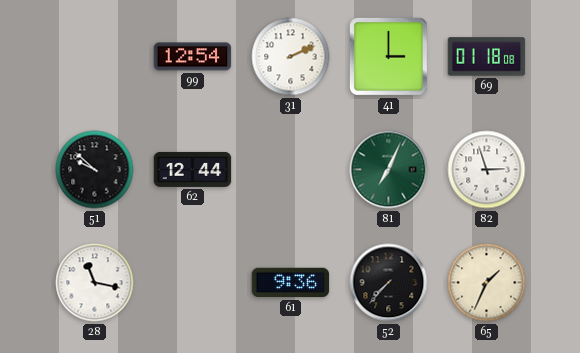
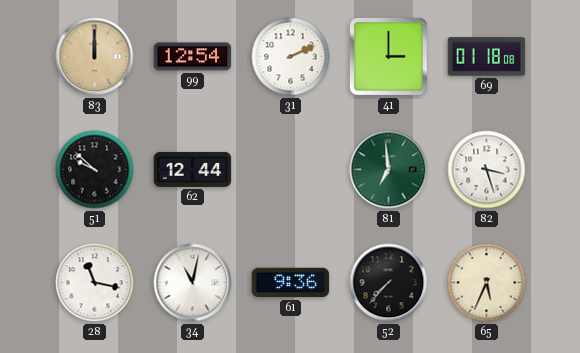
83: none -> 12:00 (95, 57)
81: 7:04 -> 6:59 (389, 170)
82: 2:57 -> 3:27 (487, 170)
34: none -> 11:02 (193, 283)
65: 1:34 -> 5:34 (487, 283)
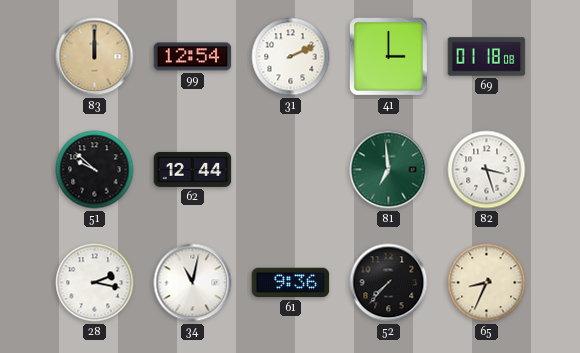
28: 11:17 -> 2:17 (95, 283)
65: 5:34 -> 8:34 (487, 283)
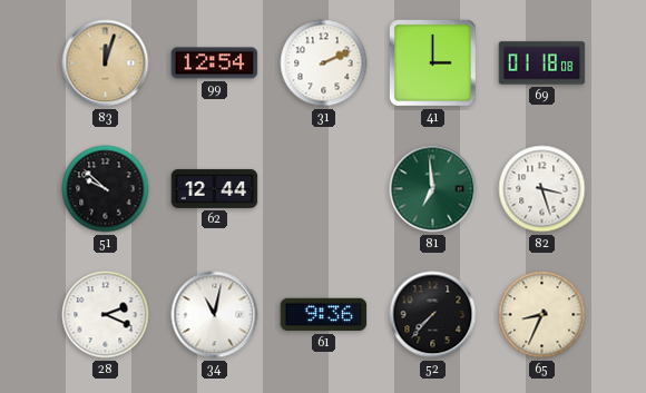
83: 12:00 -> 12:03 (106, 63)
28: 2:17 -> 2:19 (106, 315)
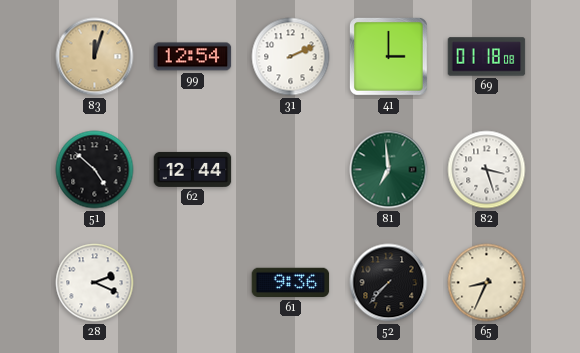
51: 9:52 -> 4:52 (95, 170)
34: 11:02 -> none (215, 315)
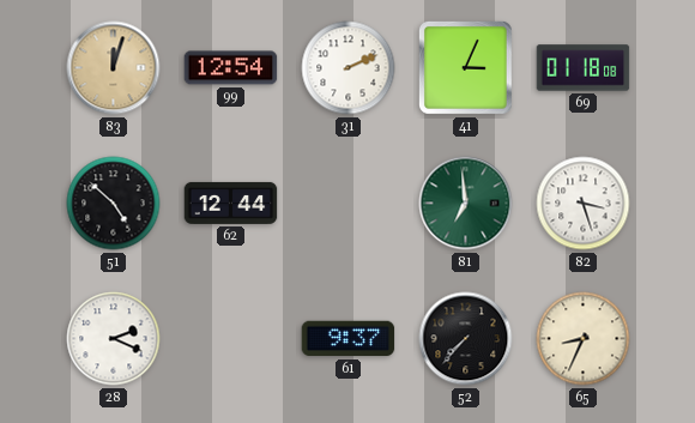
41: 3:00 -> 3:04 (465, 67)
61: 9:36 -> 9:37 (349, 339)
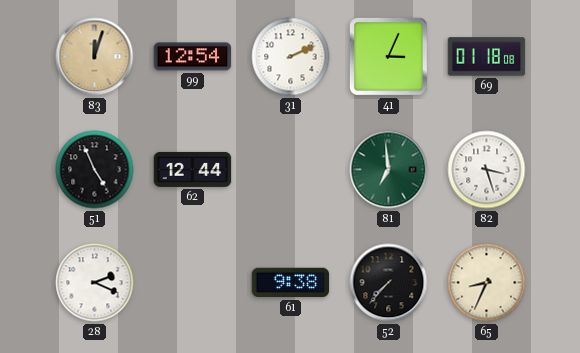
51: 4:52 -> 4:56 (95, 170)
61: 9:37 -> 9:38 (291, 283)
